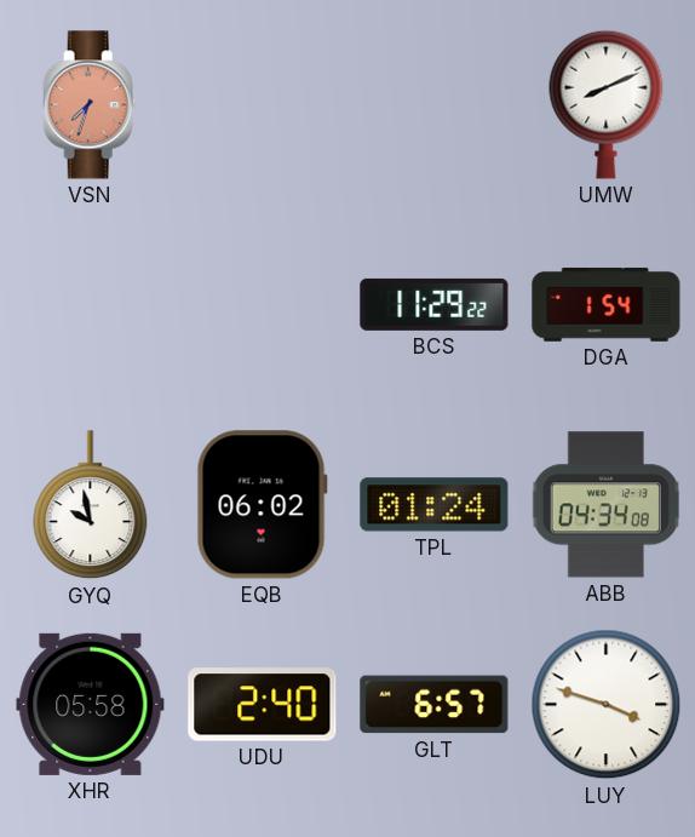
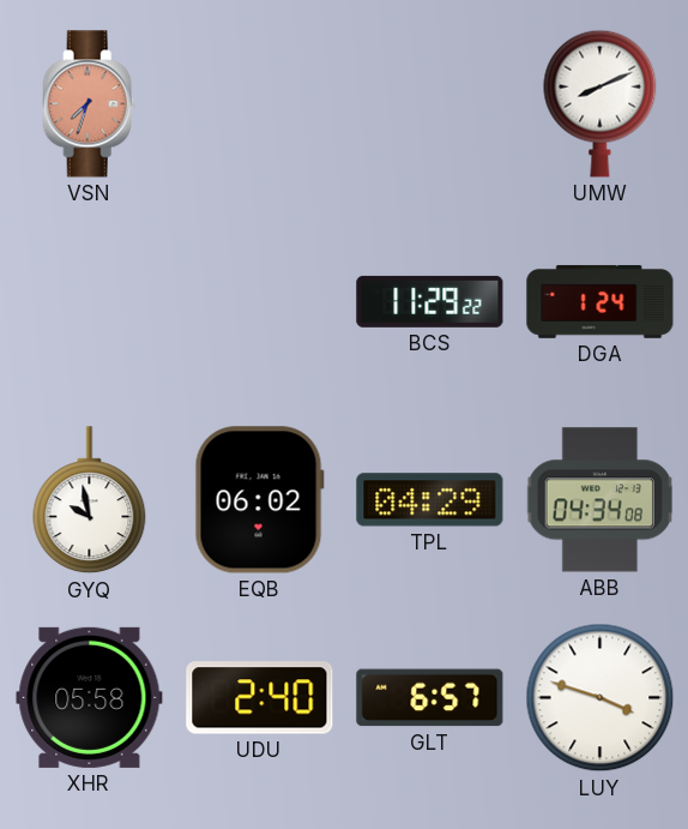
DGA: 1:54 -> 1:24 (601, 301)
TPL: 01:24 -> 04:29 (430, 500)
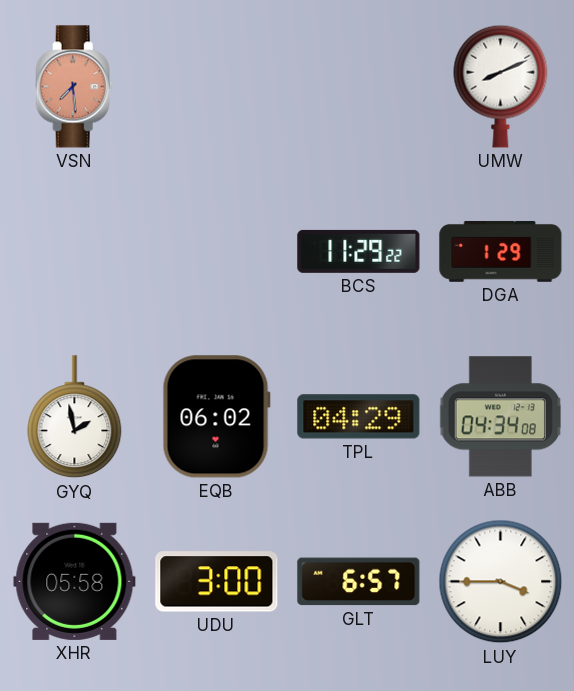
VSN: 7:33 -> 7:29 (75, 87)
DGA: 1:24 -> 1:29 (501, 251)
GYQ: 9:58 -> 1:58 (75, 417)
UDU: 2:40 -> 3:00 (217, 582)
LUY: 3:48 -> 3:45 (501, 582)
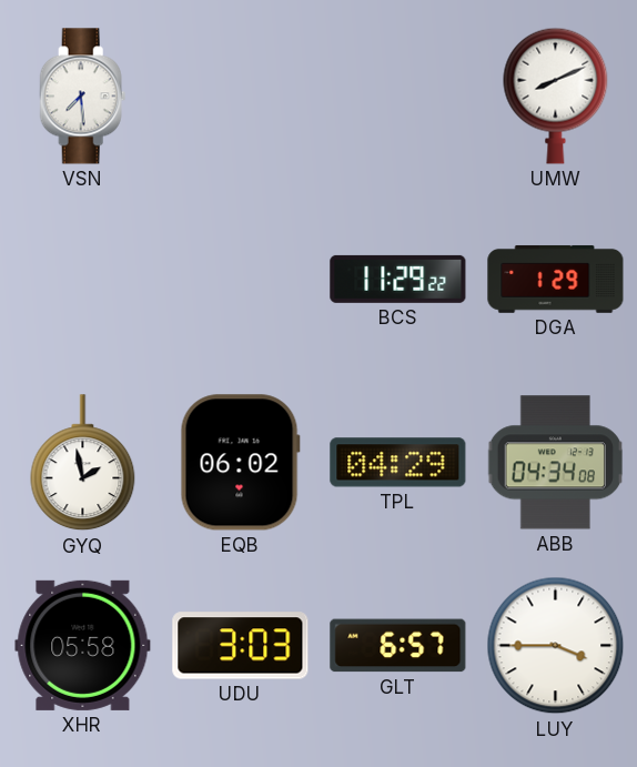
VSN dial: salmon -> white (83, 97)
UDU: 3:00 -> 3:03 (241, 646)
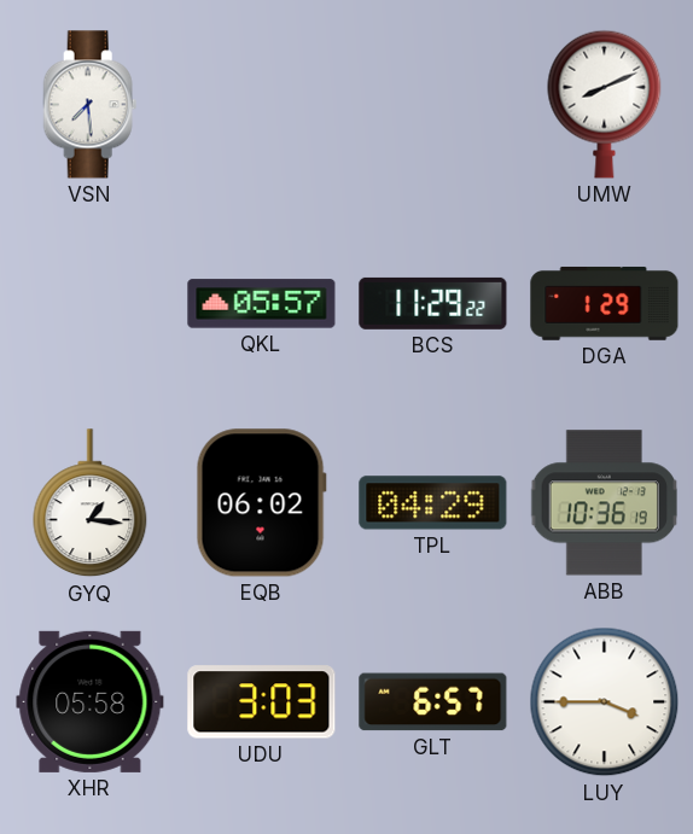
QKL: none -> 05:57 (262, 304)
GYQ: 1:58 -> 1:16 (91, 503)
ABB: 04:34 -> 10:36 (604, 503)
